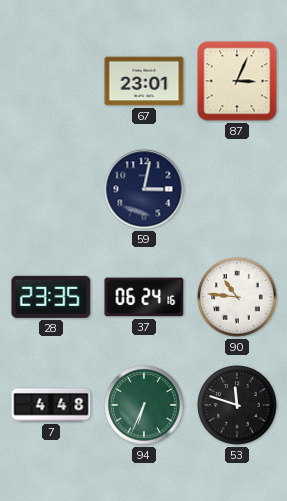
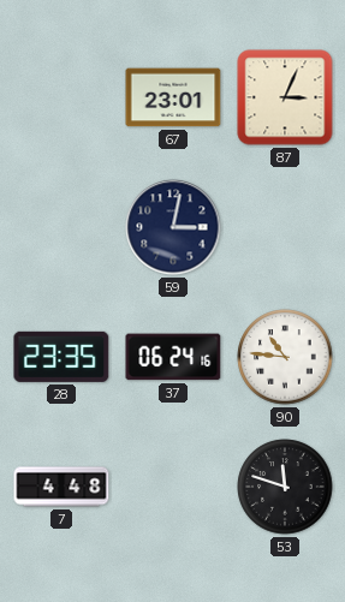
94: 6:34 -> none (144, 405)
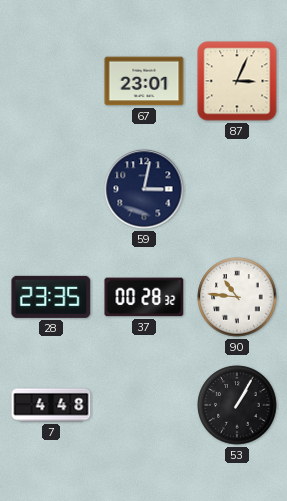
37: 06:24 -> 00:28 (144, 297)
53: 11:48 -> 1:05 (237, 405)
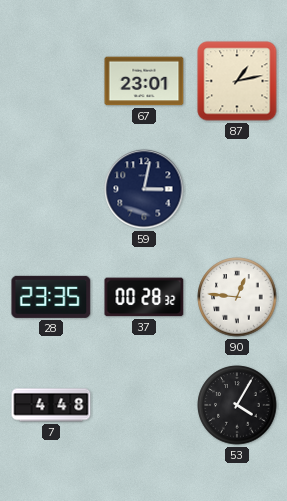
87: 3:04 -> 1:13 (237, 81)
90: 10:46 -> 12:46 (237, 297)
53: 1:05 -> 4:05 (237, 405)
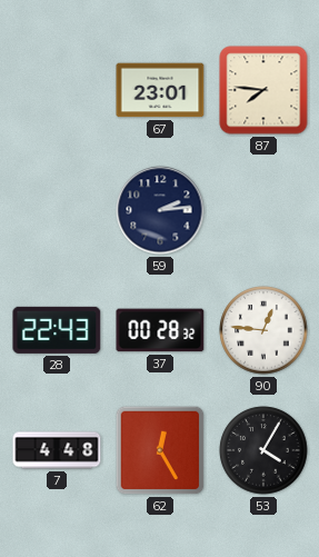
87: 1:13 -> 7:46 (263, 90)
59: 3:02 -> 2:14 (160, 210)
28: 23:35 -> 22:43 (57, 330)
62: none -> 12:25 (160, 450)
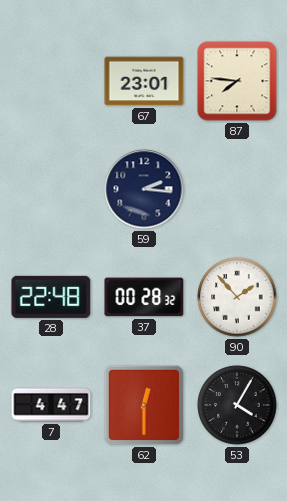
59: 2:14 -> 2:16 (144, 189)
28: 22:43 -> 22:48 (51, 297)
90: 12:46 -> 1:53 (237, 297)
7: 4:48 -> 4:47 (51, 405)
62: 12:25 -> 12:30 (144, 405)
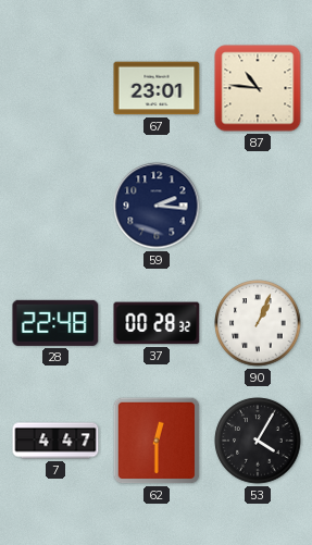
87: 7:46 -> 10:46 (258, 88)
90: 1:53 -> 1:04 (258, 323)
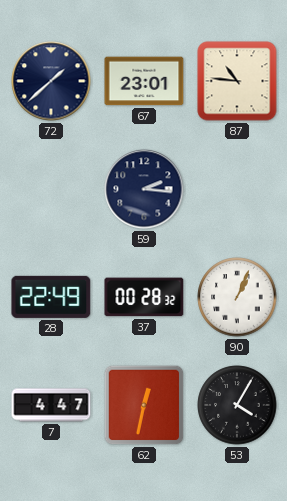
72: none -> 1:38 (51, 81)
28: 22:48 -> 22:49 (51, 297)
62: 12:30 -> 12:32 (144, 405)
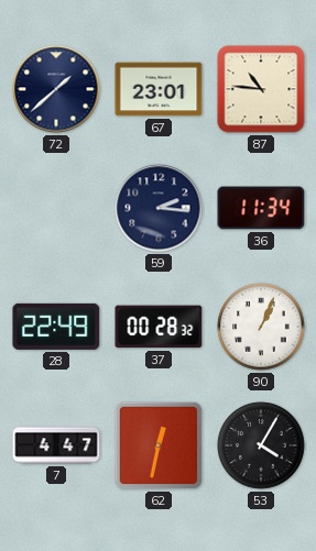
36: none -> 11:34 (261, 208)
